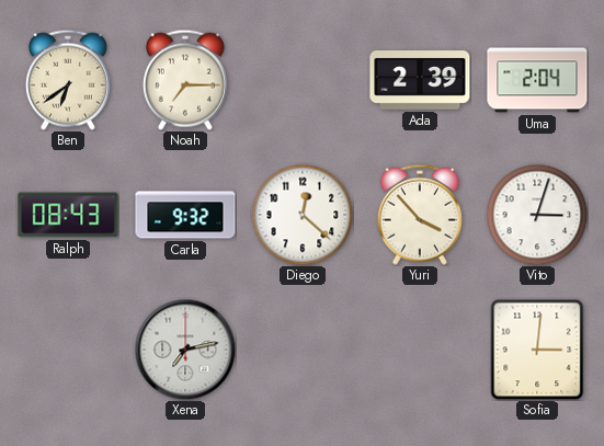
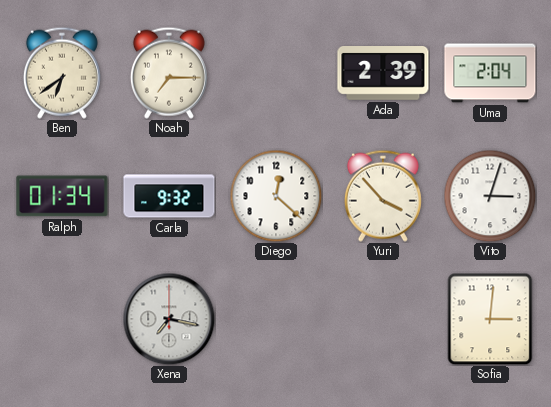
Ralph: 08:43 -> 01:34 (62, 196)
Xena: 7:13 -> 7:17 (169, 319)
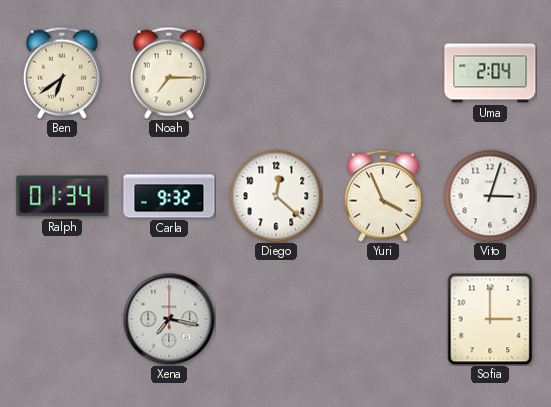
Ada: 2:39 -> none (383, 74)
Yuri: 3:53 -> 3:56 (383, 196)
Sofia: 3:01 -> 3:00 (490, 319)
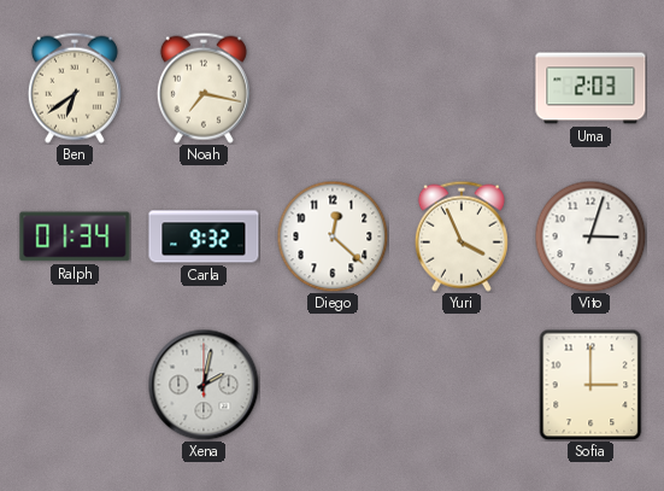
Noah: 7:15 -> 7:17 (204, 88)
Uma: 2:04 -> 2:03 (590, 88)
Xena: 7:17 -> 2:02 (204, 385)
